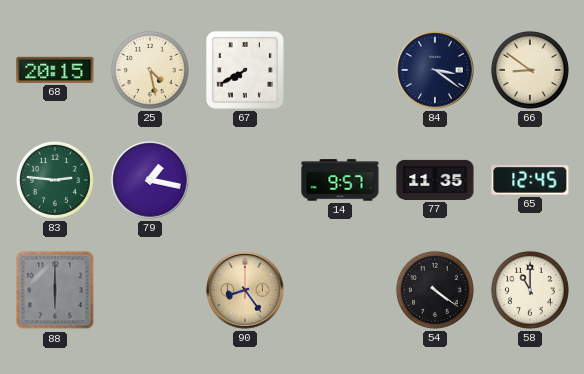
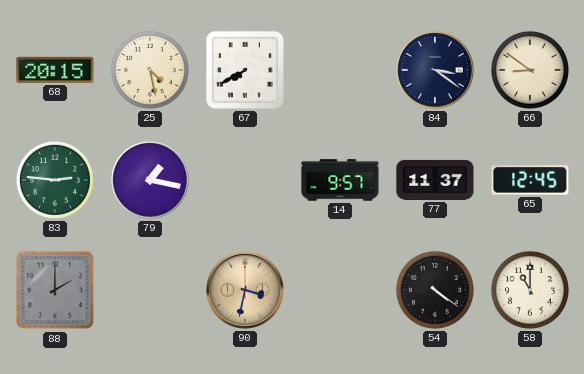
77: 11:35 -> 11:37 (435, 180)
88: 6:00 -> 2:00 (55, 290)
90: 8:24 -> 3:32 (245, 290)
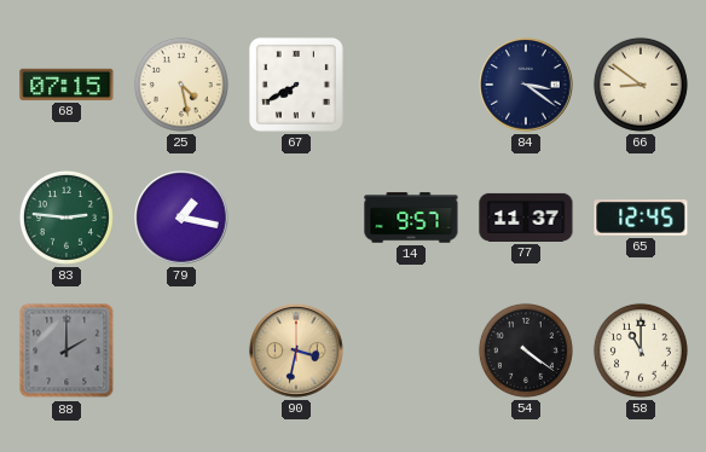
68: 20:15 -> 07:15 (66, 85)
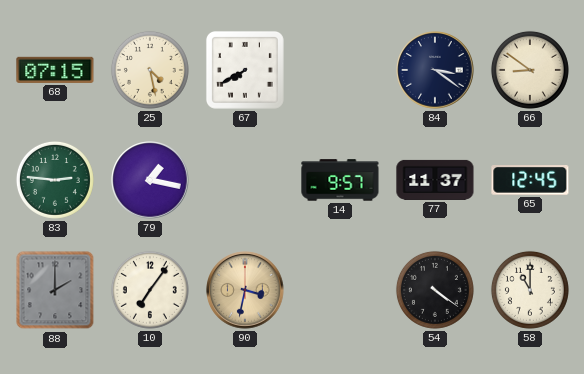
10: none -> 7:06 (150, 290)
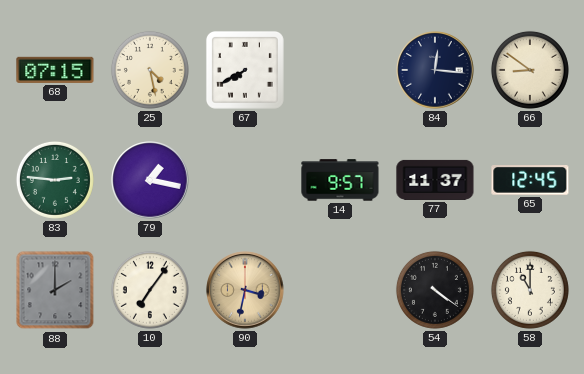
84: 3:21 -> 12:16 (435, 70)
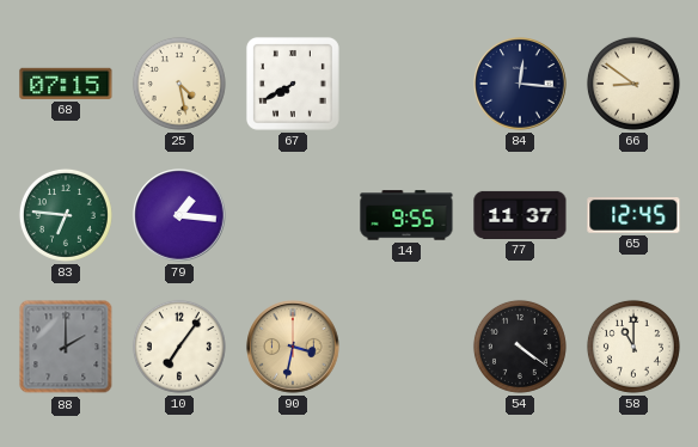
83: 2:46 -> 6:46 (66, 215)
79: 1:17 -> 1:16 (179, 215)
14: 9:57 -> 9:55 (406, 215)
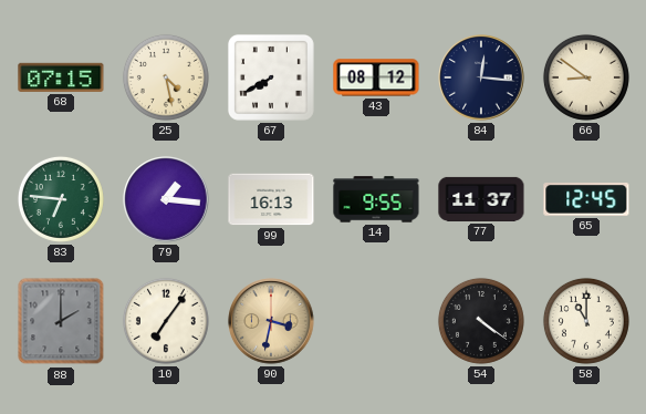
43: none -> 08:12 (376, 77)
99: none -> 16:13 (271, 199)
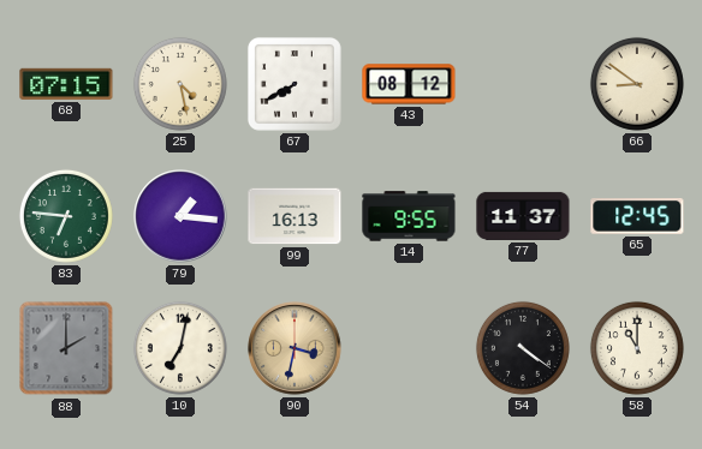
84: 12:16 -> none (481, 77)
10: 7:06 -> 7:02 (180, 348)
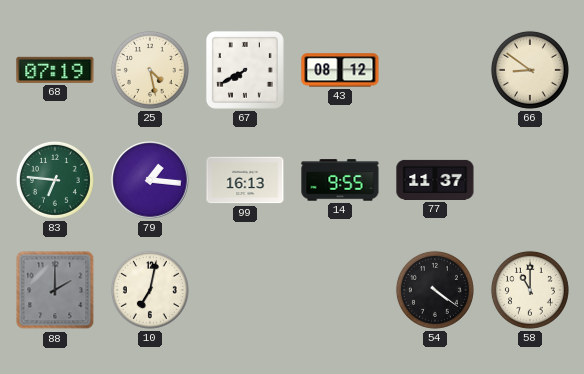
68: 07:15 -> 07:19 (55, 70)
65: 12:45 -> none (637, 217)
90: 3:32 -> none (295, 348)
